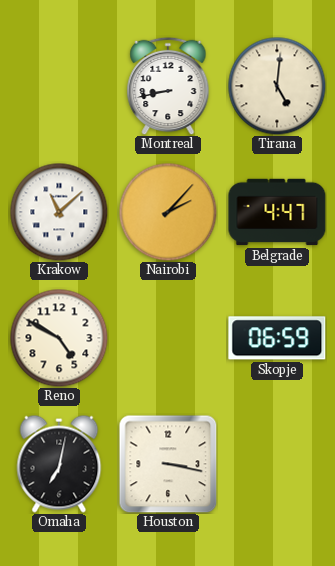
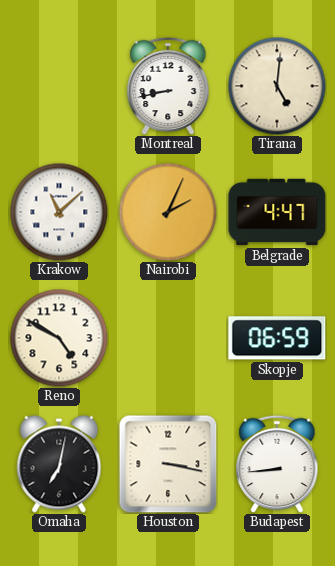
Nairobi: 2:07 -> 2:04 (168, 212)
Budapest: none -> 8:44 (277, 464)
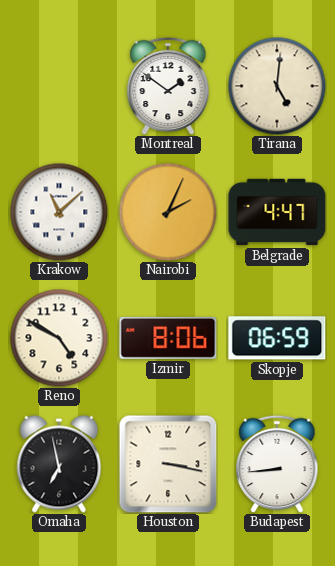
Montreal: 8:43 -> 1:51 (168, 86)
Izmir: none -> 8:06 (168, 338)
Omaha: 7:02 -> 6:58 (59, 464)
